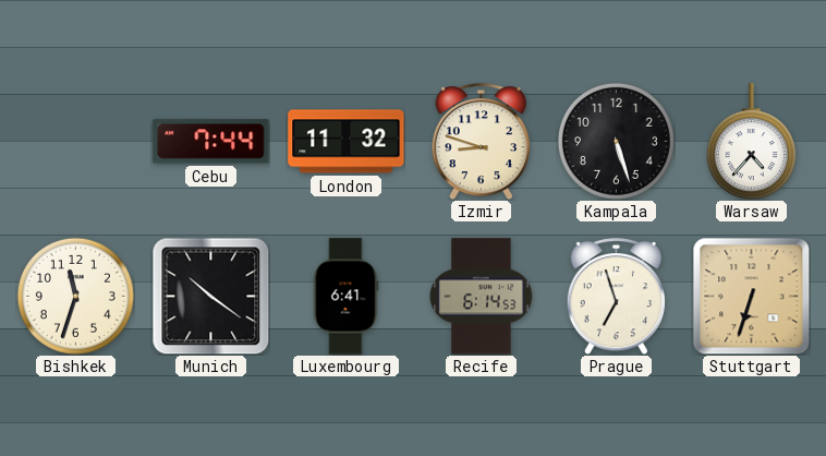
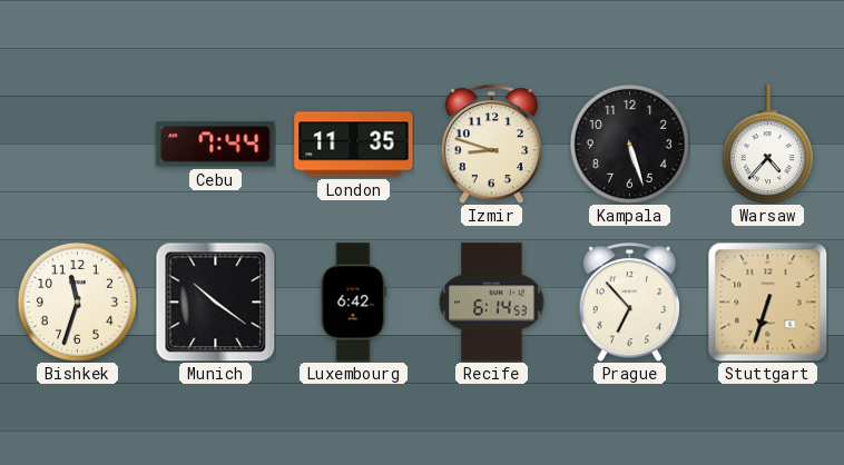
London: 11:32 -> 11:35 (354, 145)
Luxembourg: 6:41 -> 6:42 (353, 303)
Prague: 6:57 -> 6:53 (630, 303)
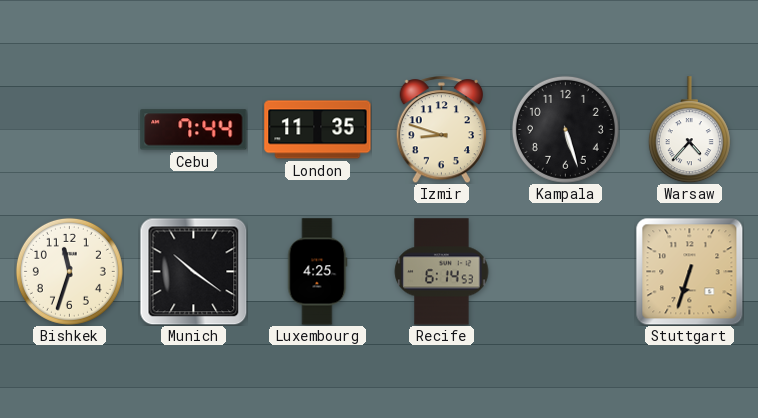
Luxembourg: 6:42 -> 4:25 (317, 272)
Prague: 6:53 -> none (630, 303)
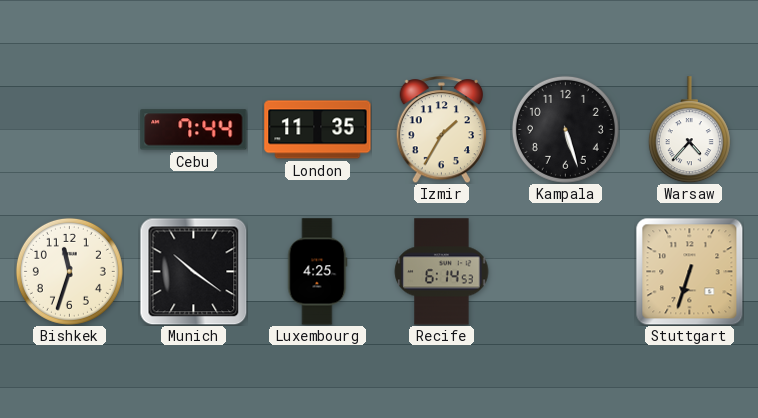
Izmir: 8:48 -> 1:35 (442, 130)
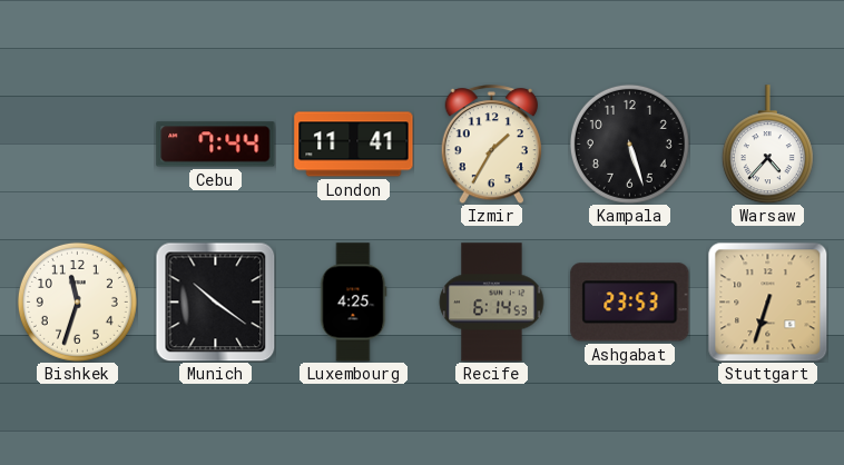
London: 11:35 -> 11:41 (354, 145)
Ashgabat: none -> 23:53 (630, 303)
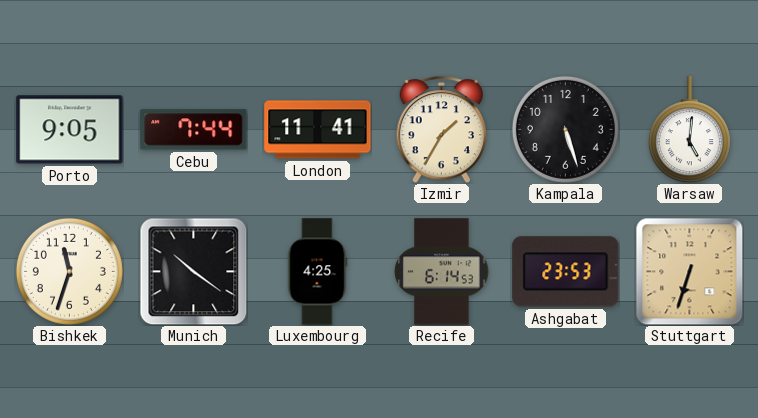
Porto: none -> 9:05 (70, 130)
Warsaw: 4:37 -> 5:01 (689, 130)
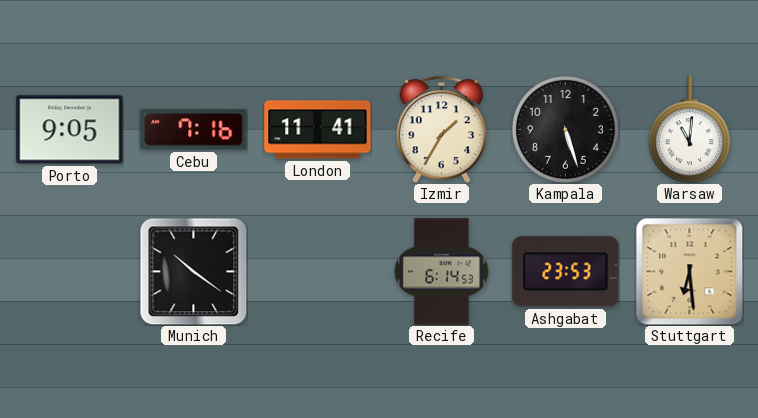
Cebu: 7:44 -> 7:16 (194, 130)
Warsaw: 5:01 -> 11:01 (689, 130)
Bishkek: 11:33 -> none (69, 271)
Luxembourg: 4:25 -> none (317, 272)
Stuttgart: 6:33 -> 6:29 (689, 271)
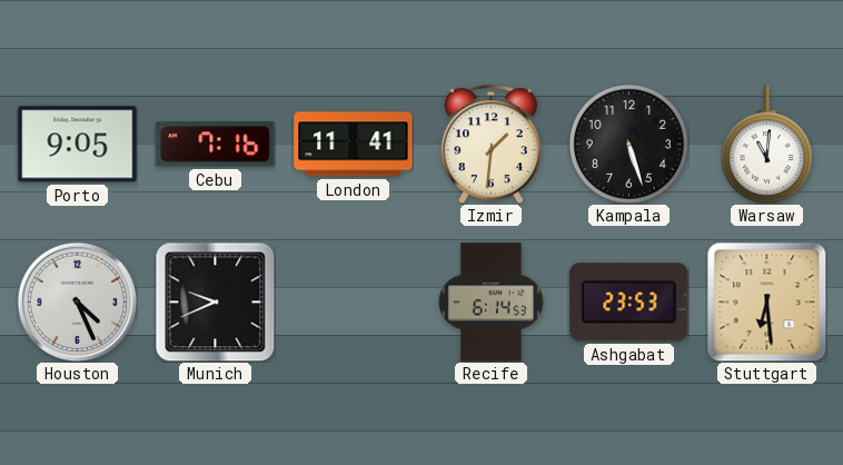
Izmir: 1:35 -> 1:31 (492, 145)
Houston: none -> 4:26 (77, 301)
Munich: 10:21 -> 9:41 (215, 301)
